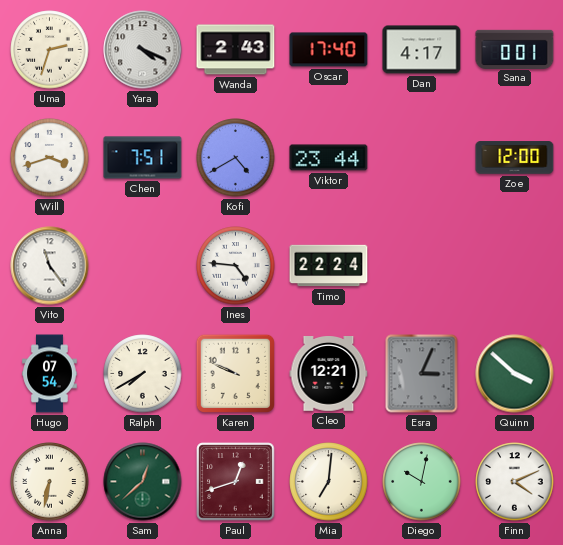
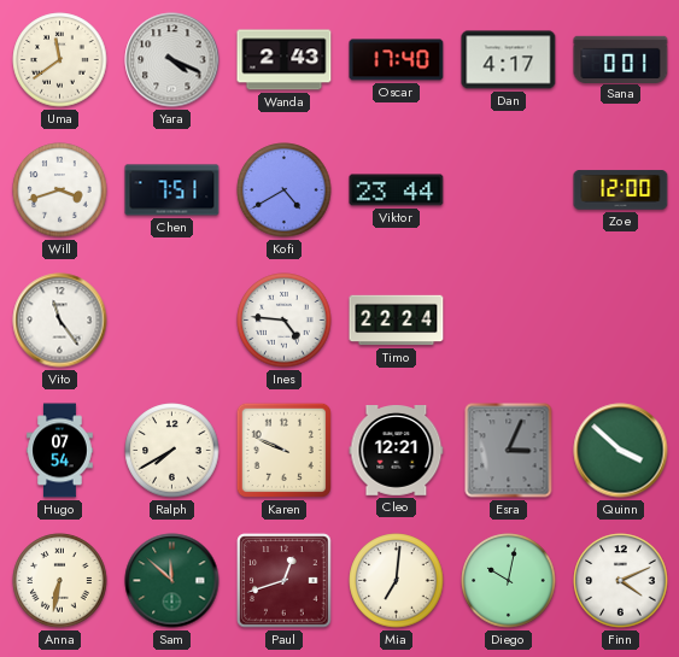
Uma: 2:33 -> 11:39 (60, 60)
Sam: 12:38 -> 11:52 (172, 581)
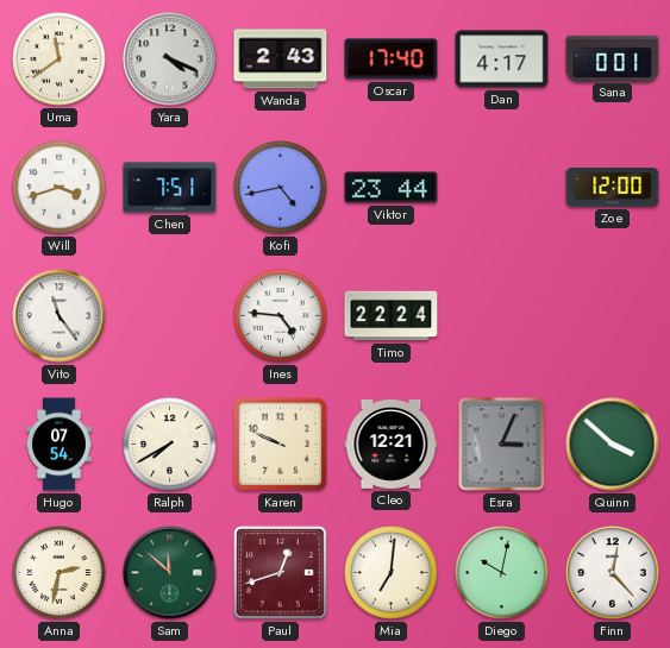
Kofi: 4:40 -> 4:43 (281, 188)
Anna: 6:32 -> 2:32 (60, 573)
Finn: 4:11 -> 12:23 (613, 573)
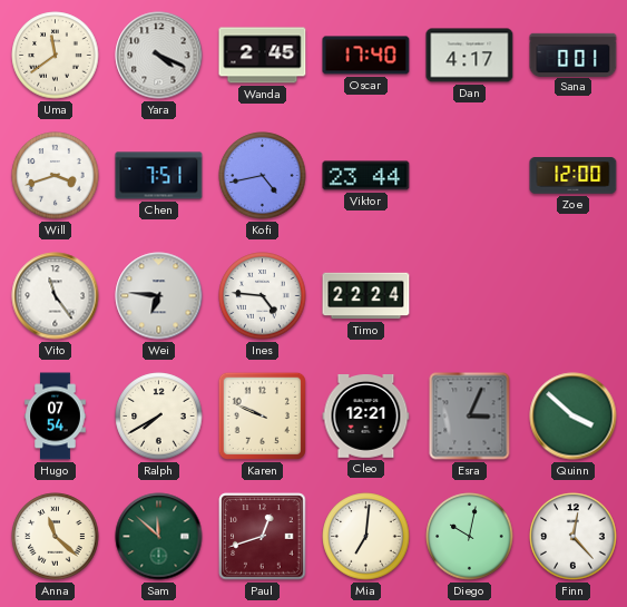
Wanda: 2:43 -> 2:45 (263, 56)
Wei: none -> 6:46 (159, 296)
Anna: 2:32 -> 11:22 (56, 537)
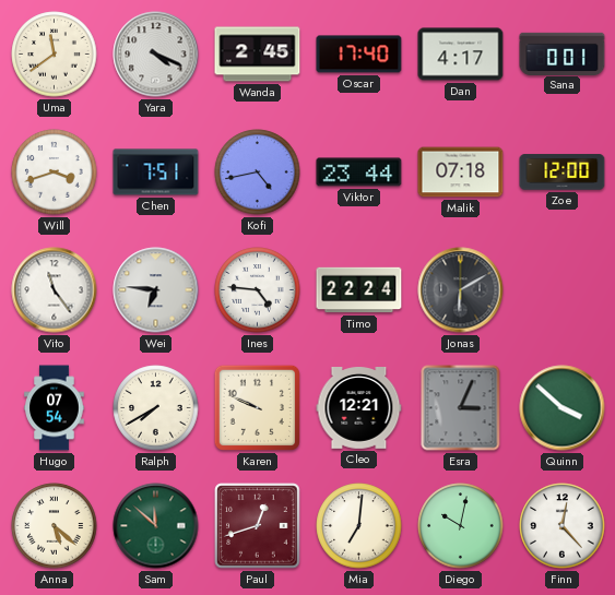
Malik: none -> 07:18 (461, 172)
Jonas: none -> 6:10 (461, 290)
Anna: 11:22 -> 5:22 (55, 526)
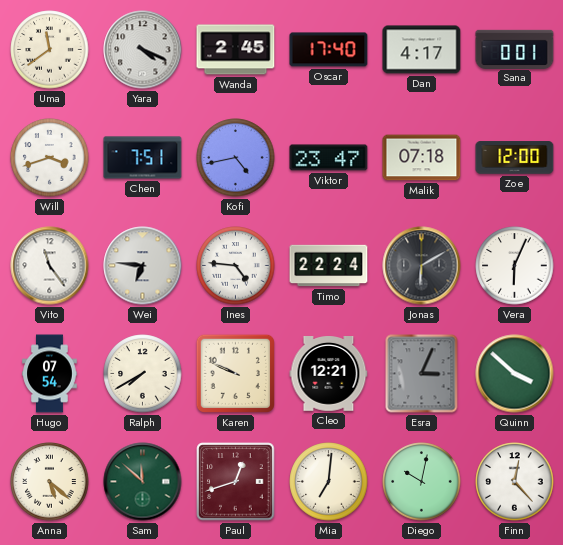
Viktor: 23:44 -> 23:47 (329, 158)
Vera: none -> 6:04 (515, 266)
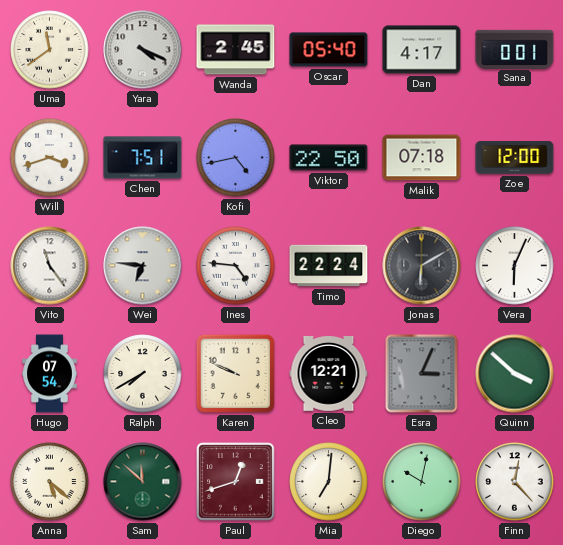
Oscar: 17:40 -> 05:40 (329, 50)
Viktor: 23:47 -> 22:50 (329, 158)
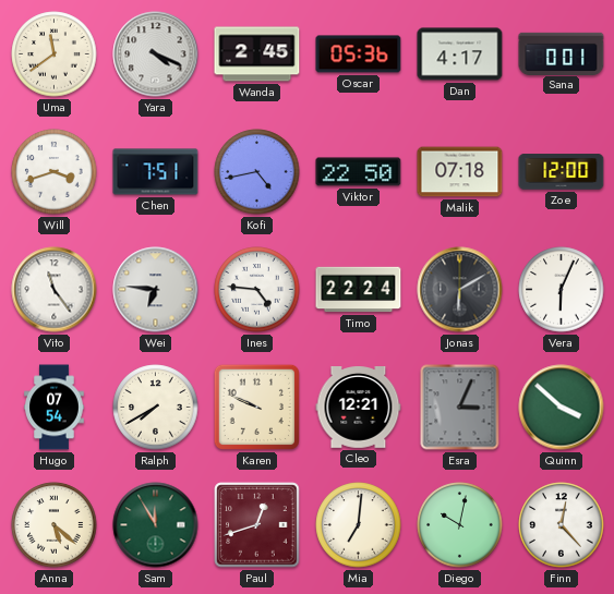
Oscar: 05:40 -> 05:36 (359, 54)
Sam: 11:52 -> 11:55 (156, 525)
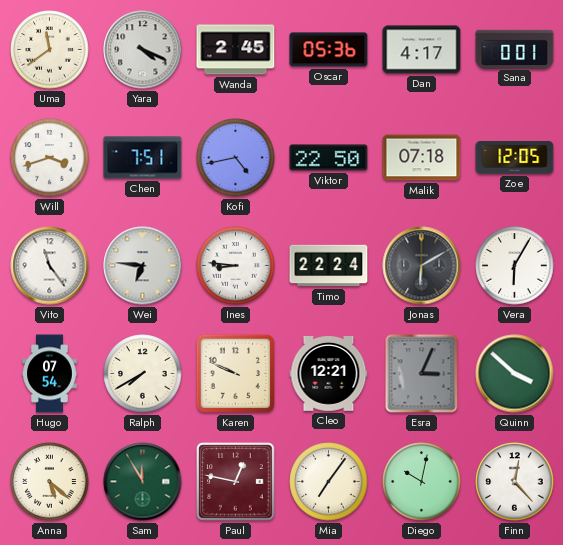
Zoe: 12:00 -> 12:05 (515, 158)
Ines: 4:46 -> 8:46 (236, 266)
Vera: 6:04 -> 6:05 (515, 266)
Paul: 12:42 -> 12:47 (236, 482)
Mia: 7:01 -> 7:06 (329, 482)
